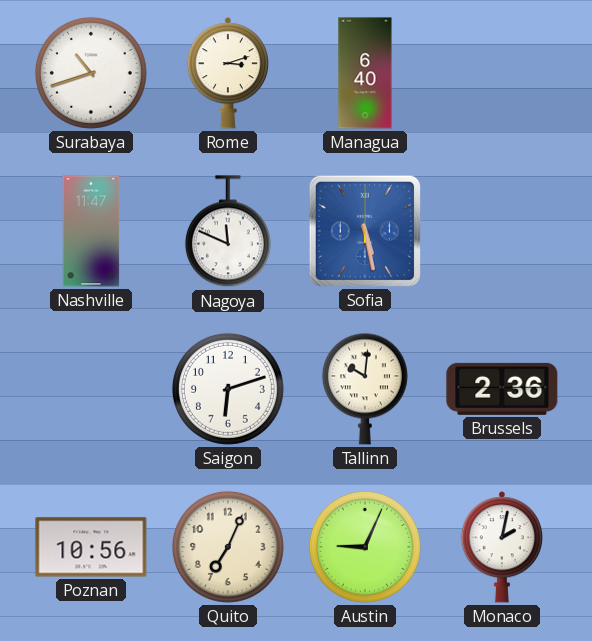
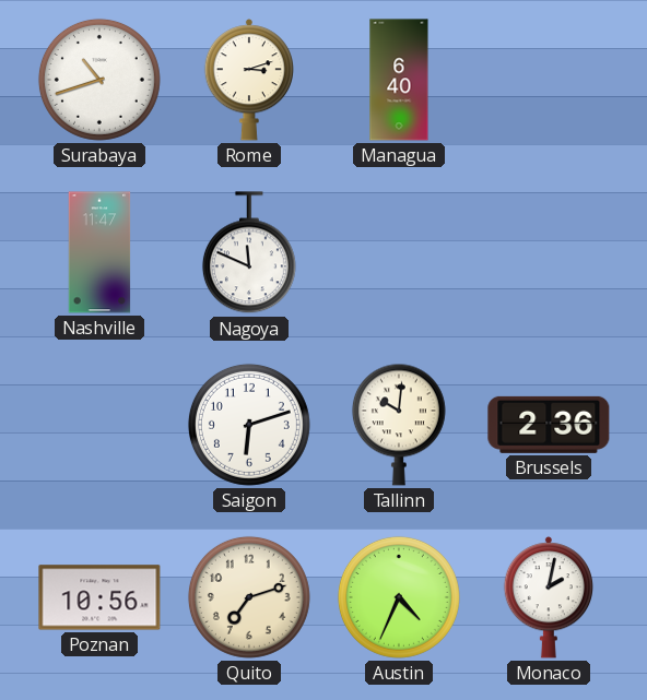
Sofia: 5:28 -> none (365, 231)
Quito: 7:04 -> 7:12 (249, 597)
Austin: 9:04 -> 4:34 (399, 597)
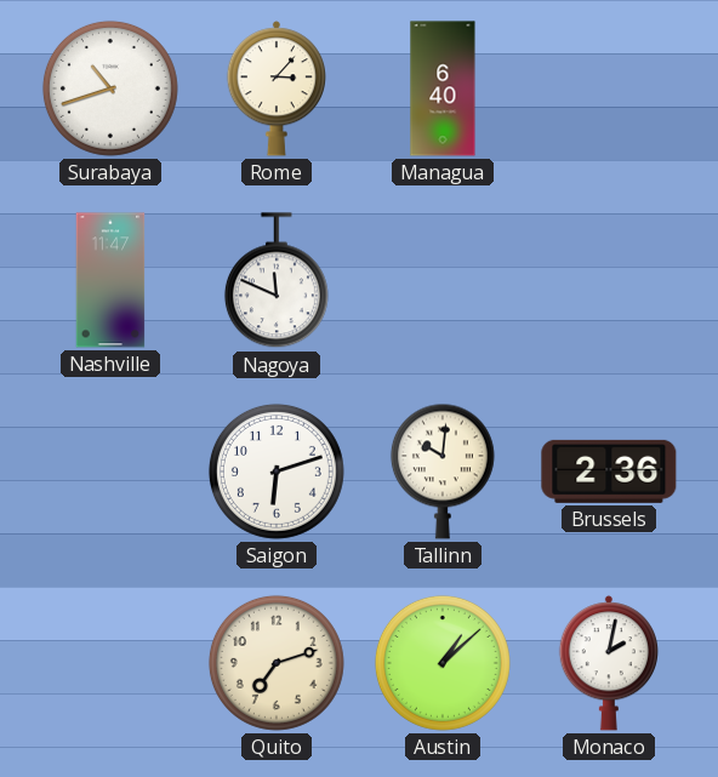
Rome: 3:12 -> 3:07 (275, 88)
Poznan: 10:56 -> none (99, 597)
Austin: 4:34 -> 1:08 (443, 663)
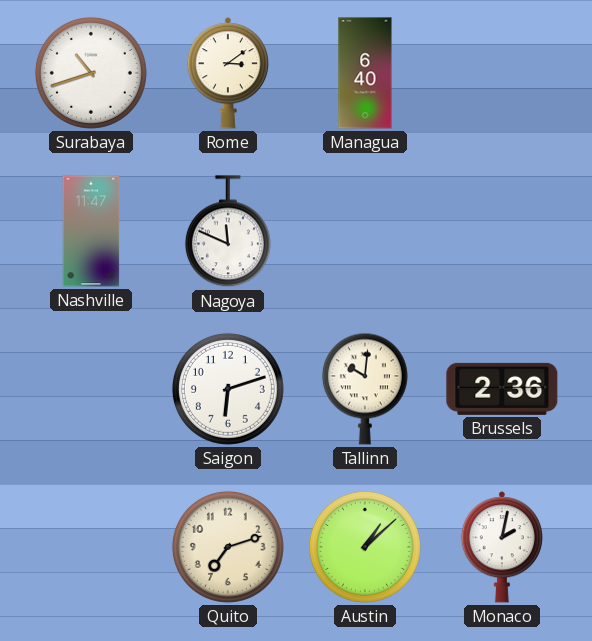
Rome: 3:07 -> 3:09 (227, 73)
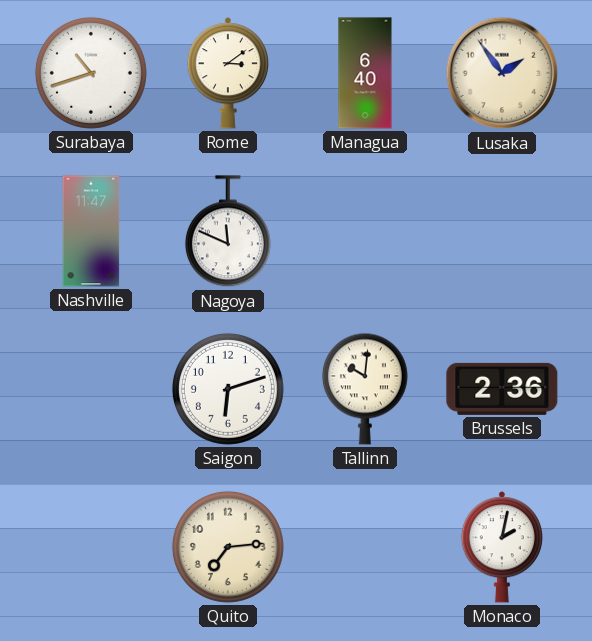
Lusaka: none -> 1:54 (502, 73)
Quito: 7:12 -> 7:14 (228, 547)
Austin: 1:08 -> none (365, 547)
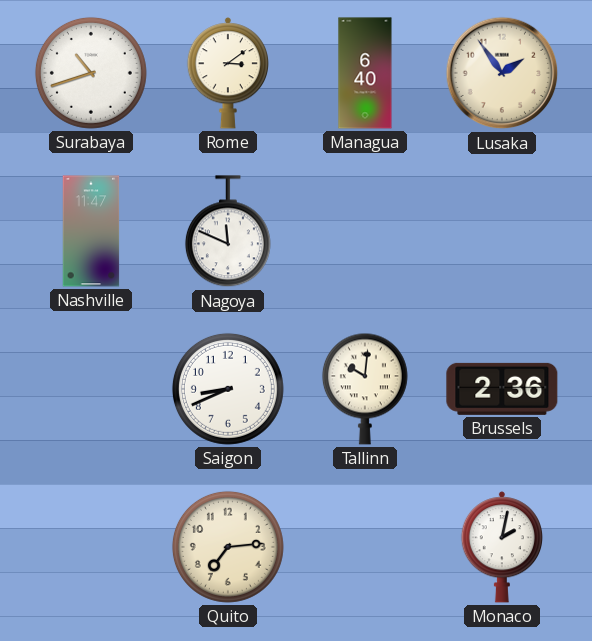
Saigon: 6:12 -> 8:41 (228, 389)
